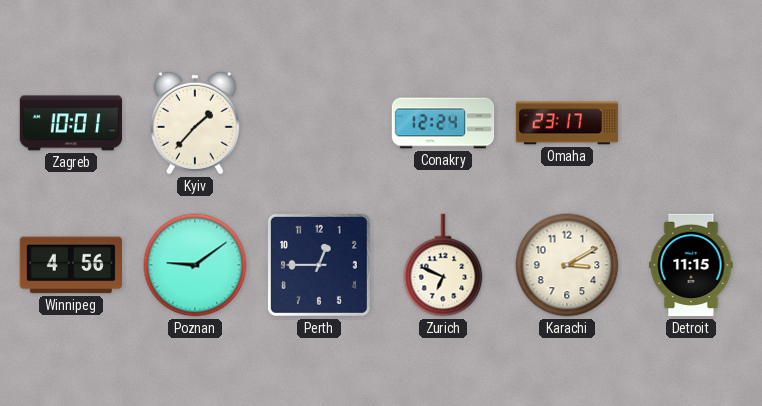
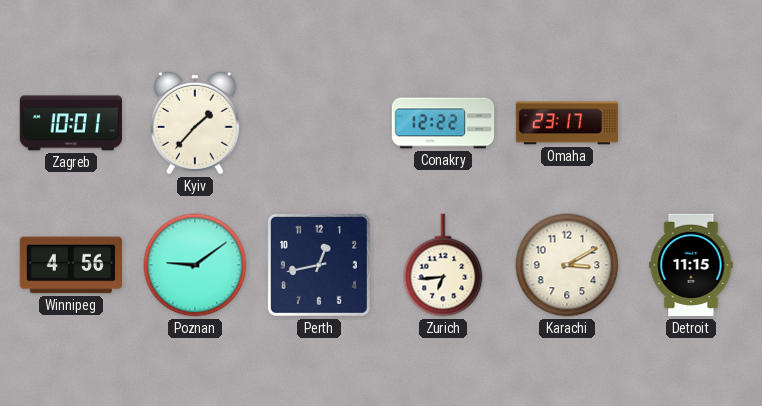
Conakry: 12:24 -> 12:22 (443, 123)
Perth: 12:45 -> 12:43 (319, 265)
Zurich: 6:49 -> 6:44 (443, 265)
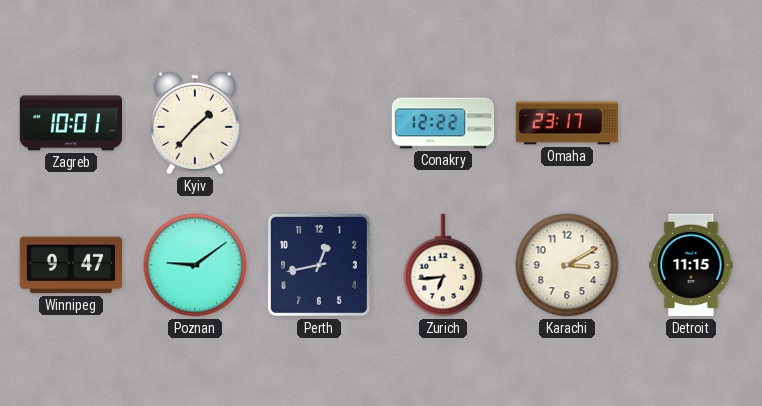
Winnipeg: 4:56 -> 9:47 (70, 265)
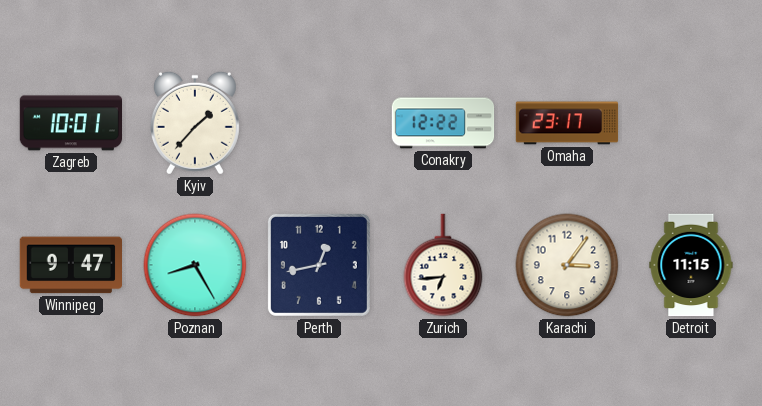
Poznan: 9:09 -> 8:25 (195, 265)
Karachi: 3:10 -> 3:06 (567, 265)
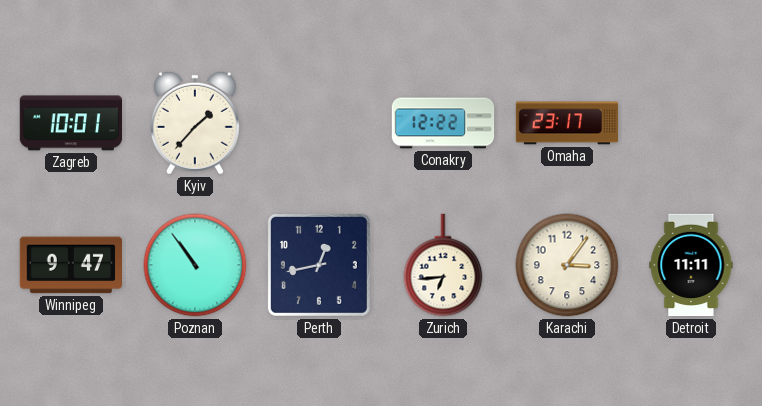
Poznan: 8:25 -> 10:54 (195, 265)
Detroit: 11:15 -> 11:11 (691, 265)
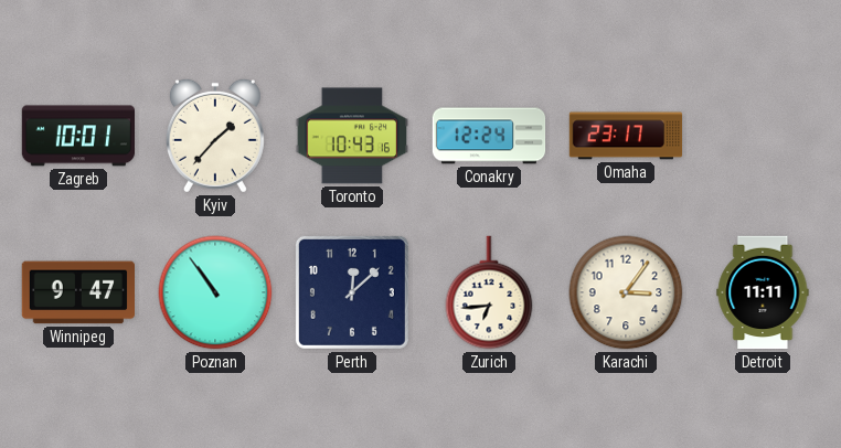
Toronto: none -> 10:43 (351, 136)
Conakry: 12:22 -> 12:24 (489, 136)
Perth: 12:43 -> 12:08 (352, 292)
